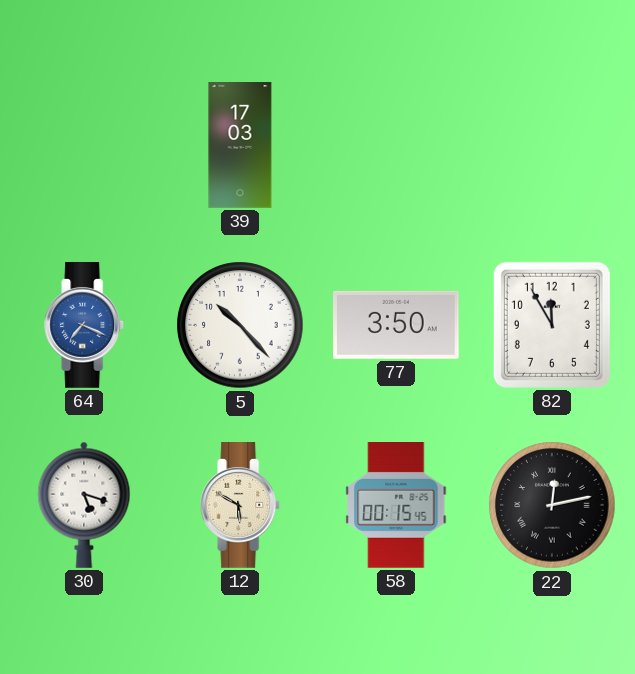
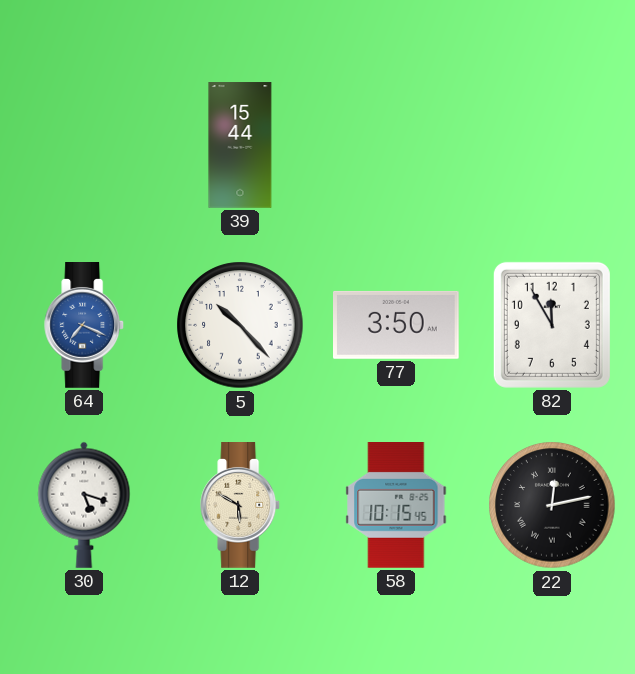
39: 17:03 -> 15:44 (240, 145)
58: 00:15 -> 10:15 (396, 506)
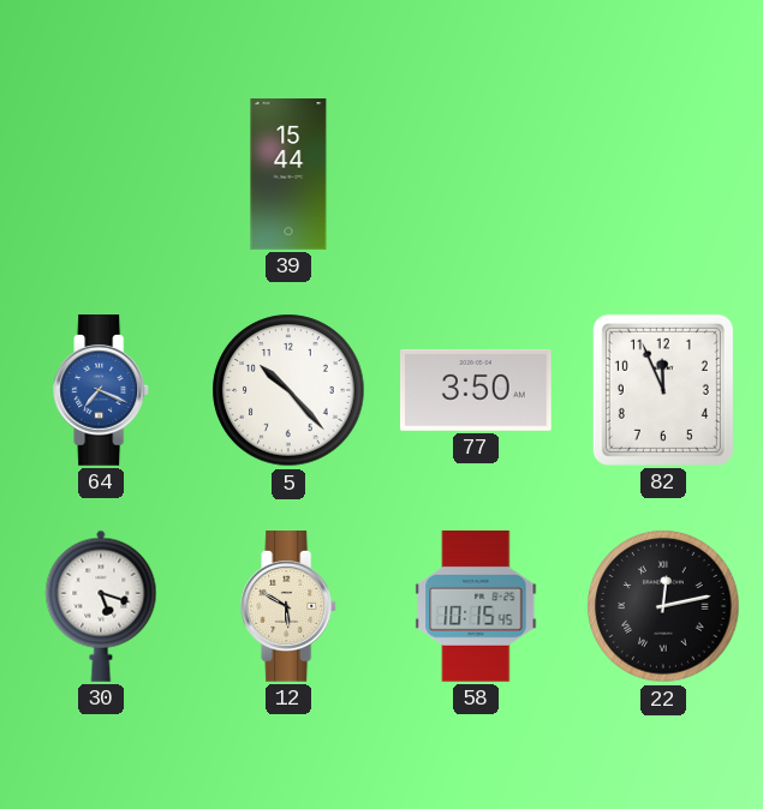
82: 11:55 -> 11:56 (663, 390)
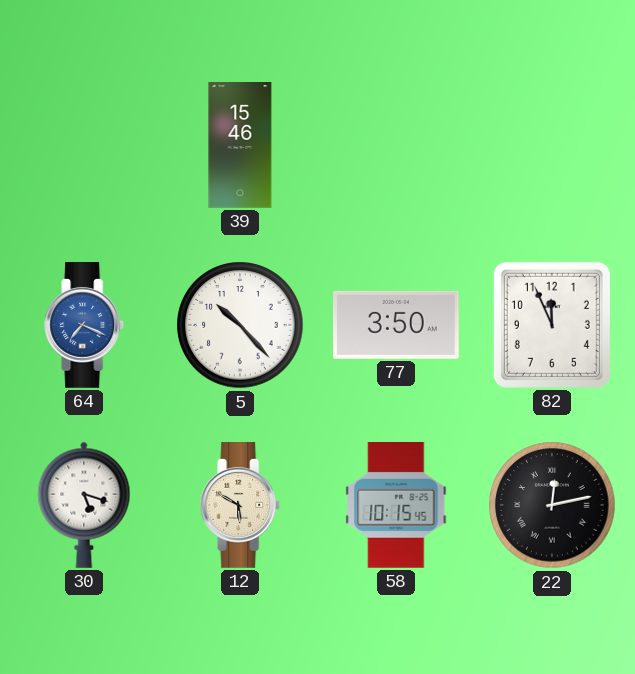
39: 15:44 -> 15:46 (240, 145)
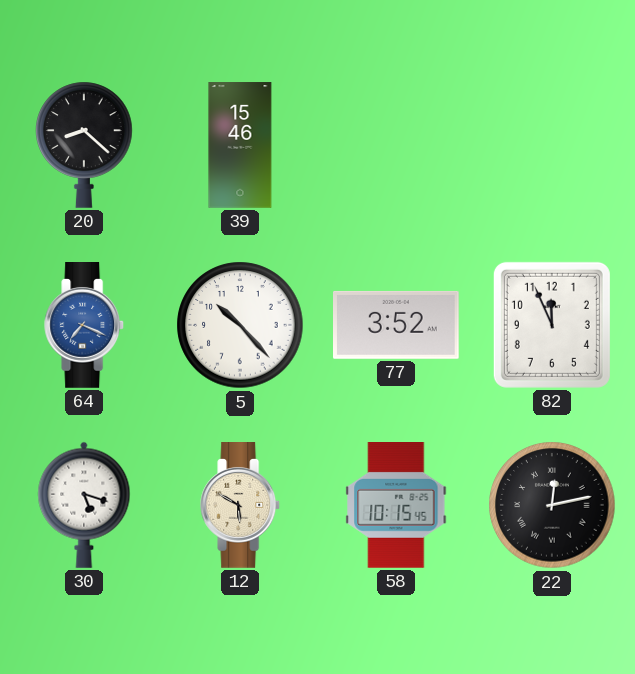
20: none -> 8:22 (84, 145)
77: 3:50 -> 3:52 (397, 325)
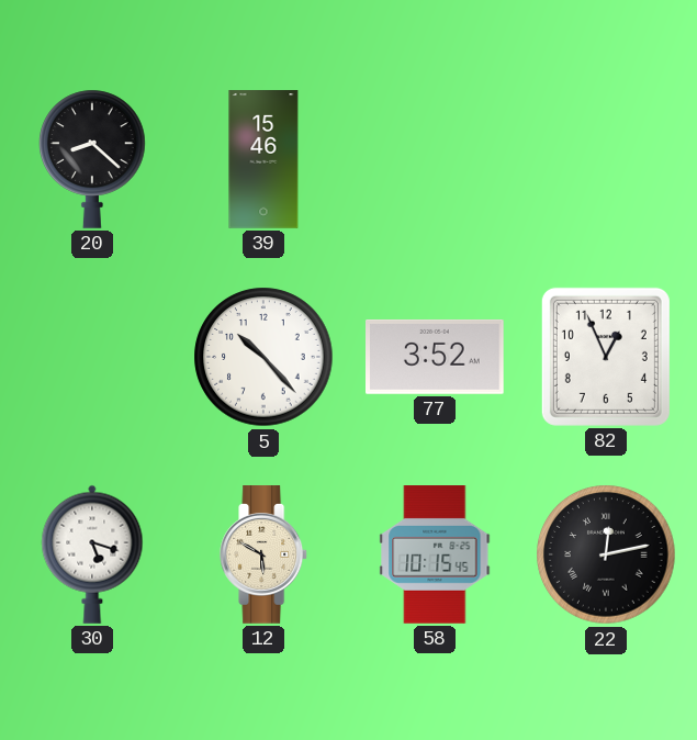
64: 7:19 -> none (85, 326)
82: 11:56 -> 12:56 (606, 357)
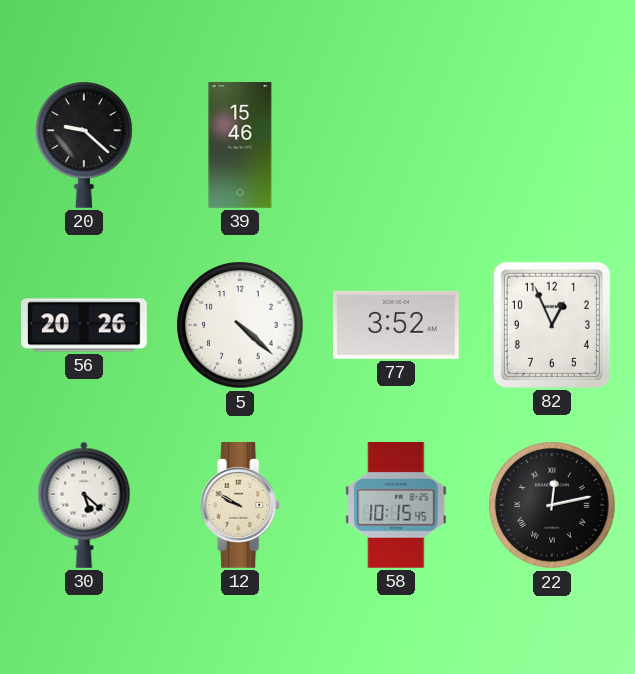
20: 8:22 -> 9:22 (84, 145)
56: none -> 20:26 (85, 325)
5: 10:23 -> 4:22 (240, 325)
30: 5:18 -> 5:22 (84, 505)
12: 5:50 -> 9:50 (241, 506)
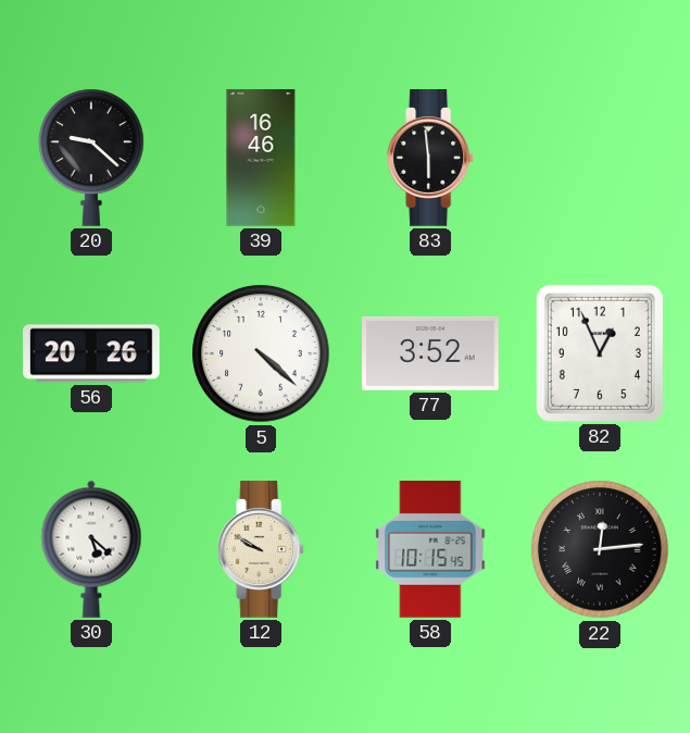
39: 15:46 -> 16:46 (261, 158)
83: none -> 5:59 (431, 159)
22: 12:13 -> 12:14 (600, 549)
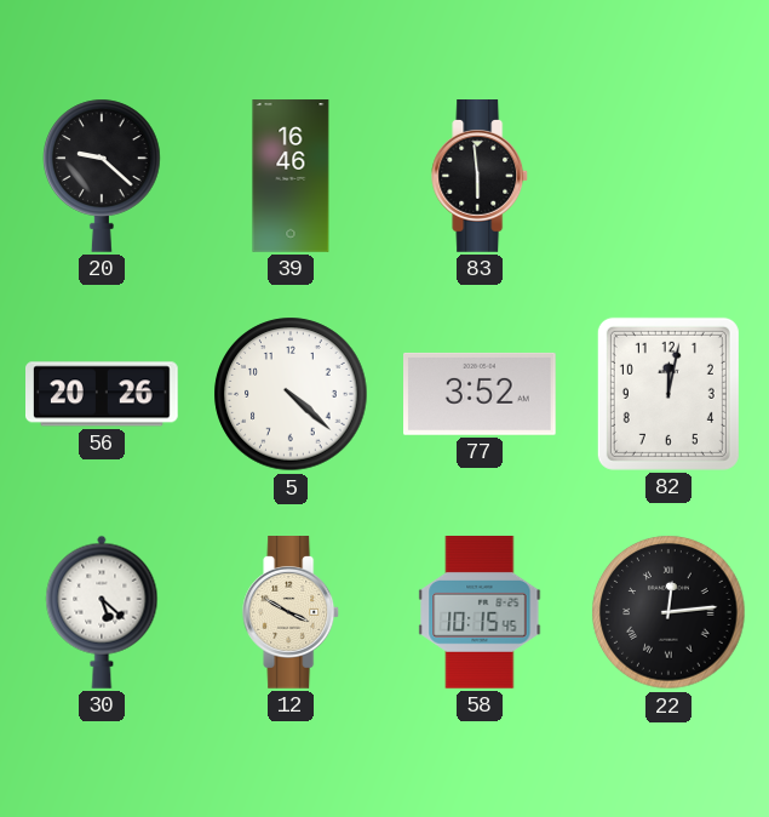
82: 12:56 -> 12:02 (668, 394)
12: 9:50 -> 3:50 (292, 613)
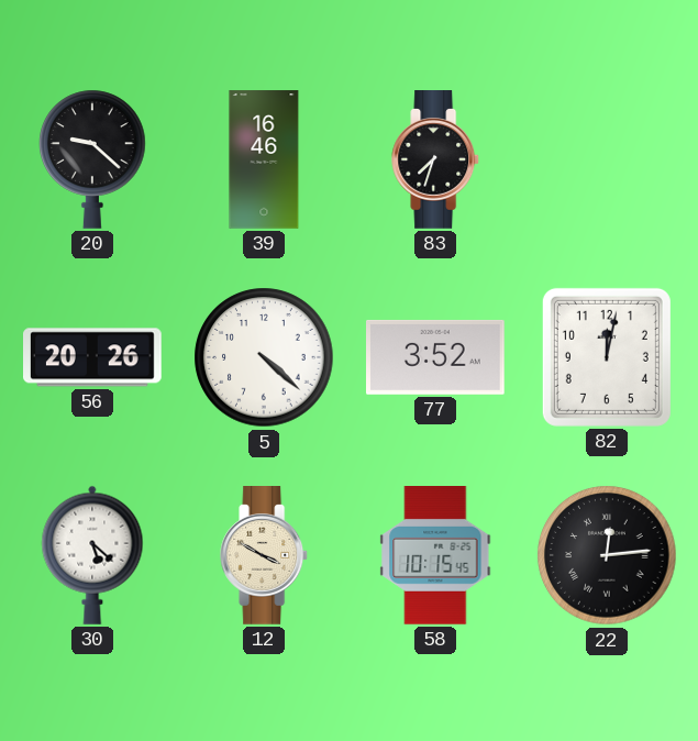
83: 5:59 -> 7:33 (436, 161)
